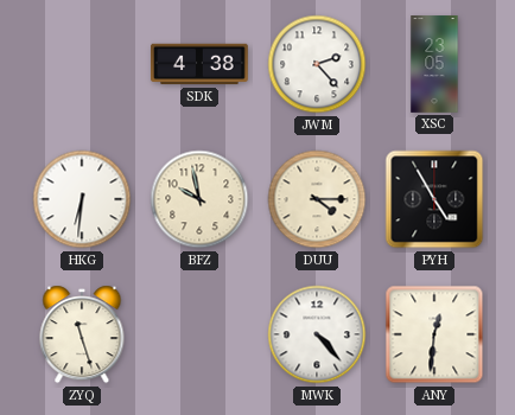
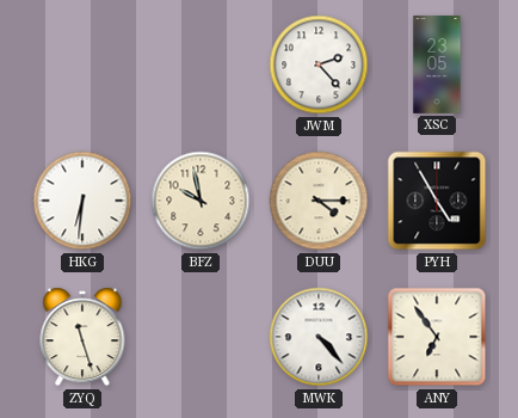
SDK: 4:38 -> none (201, 64)
ANY: 12:31 -> 6:54 (437, 337)
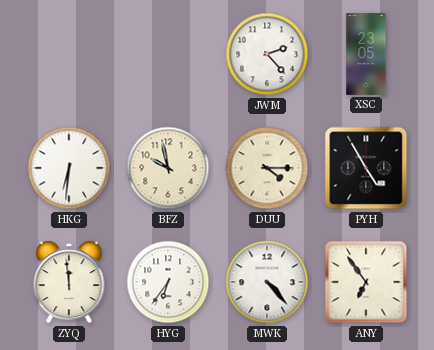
ZYQ: 11:27 -> 11:59 (69, 282)
HYG: none -> 6:36 (168, 282)
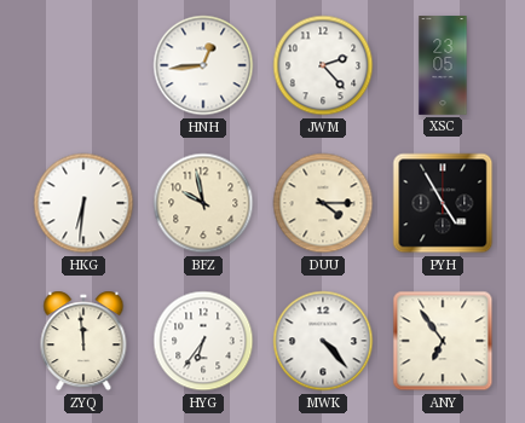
HNH: none -> 12:44 (203, 65)
